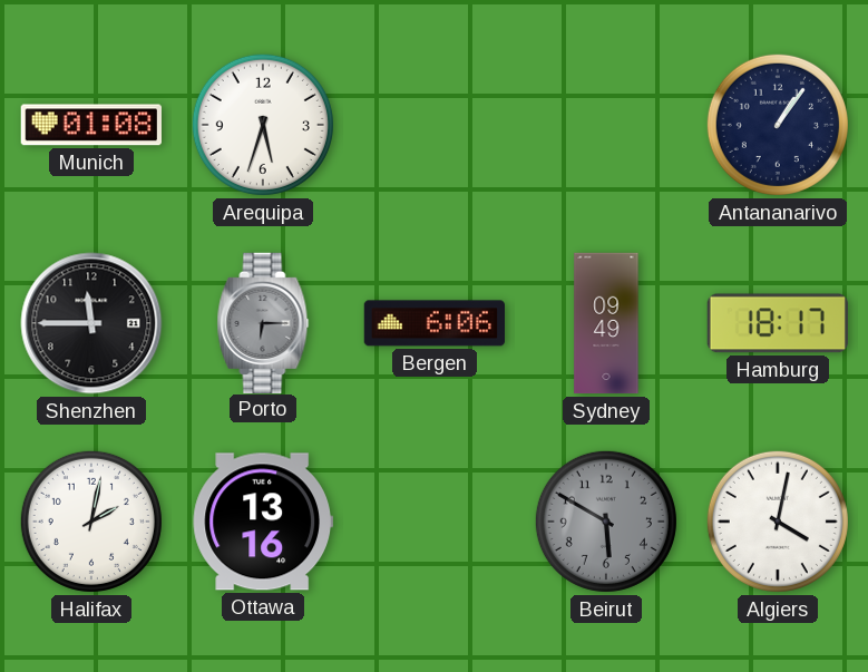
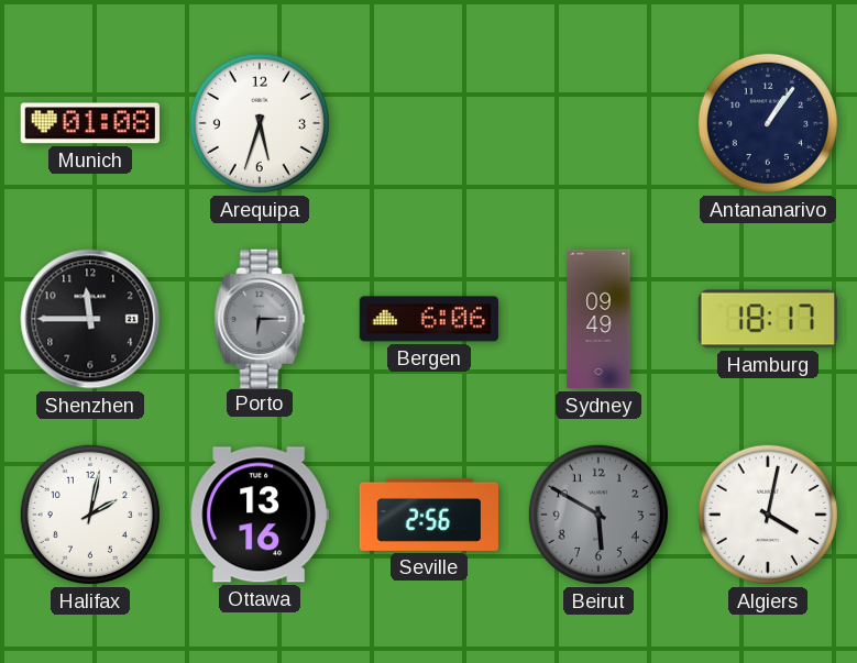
Seville: none -> 2:56 (428, 515)
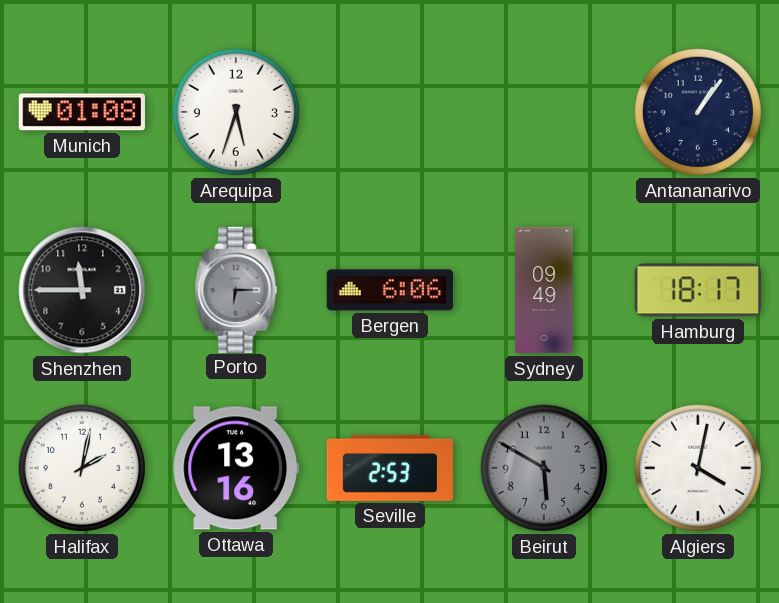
Seville: 2:56 -> 2:53 (389, 468)
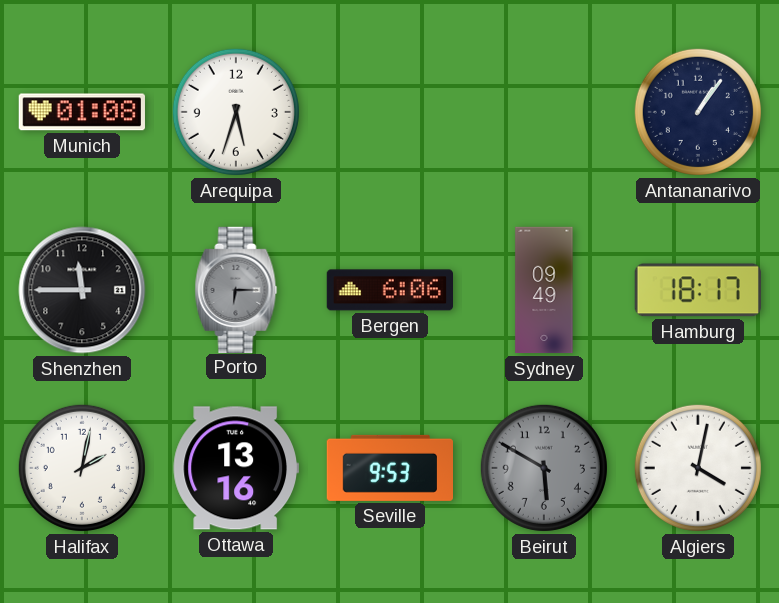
Seville: 2:53 -> 9:53 (389, 468)
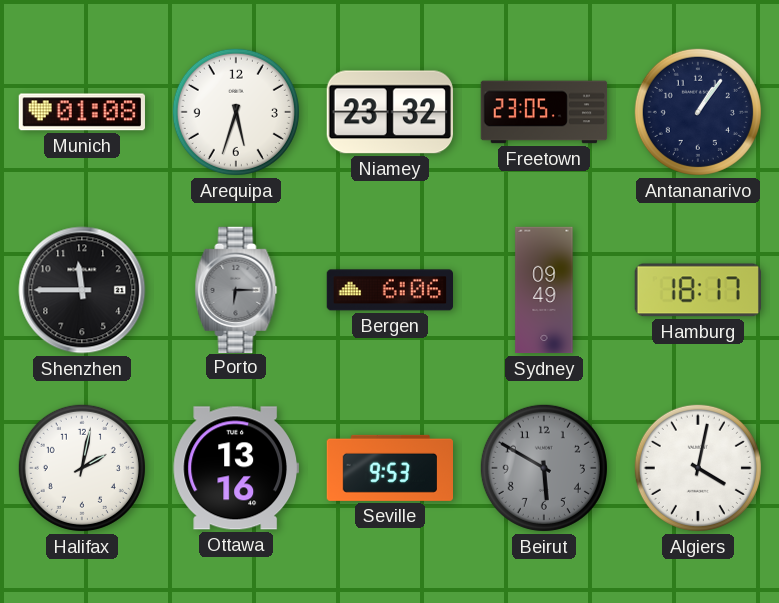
Niamey: none -> 23:32 (390, 112)
Freetown: none -> 23:05 (544, 112)
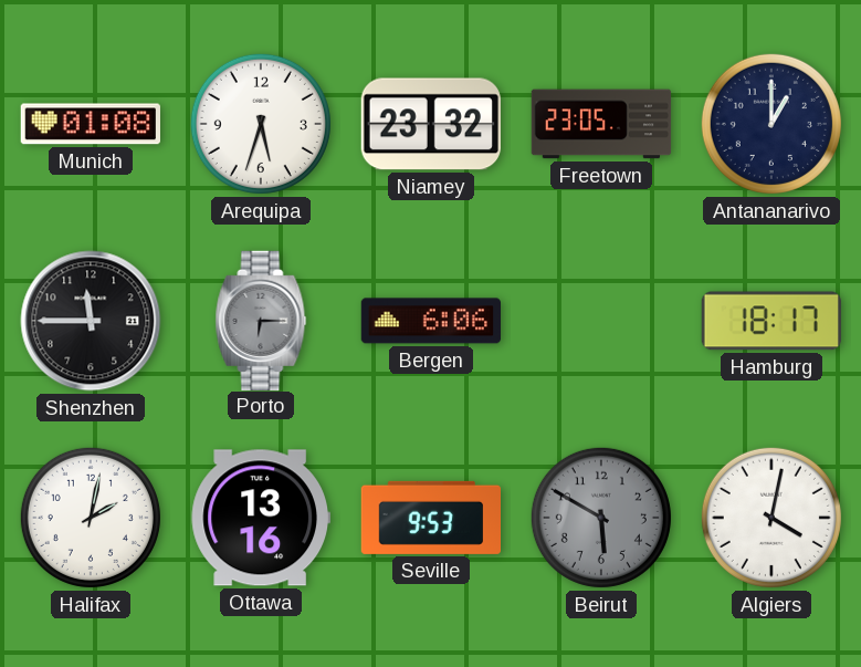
Antananarivo: 1:06 -> 1:00 (771, 124)
Sydney: 09:49 -> none (544, 290)
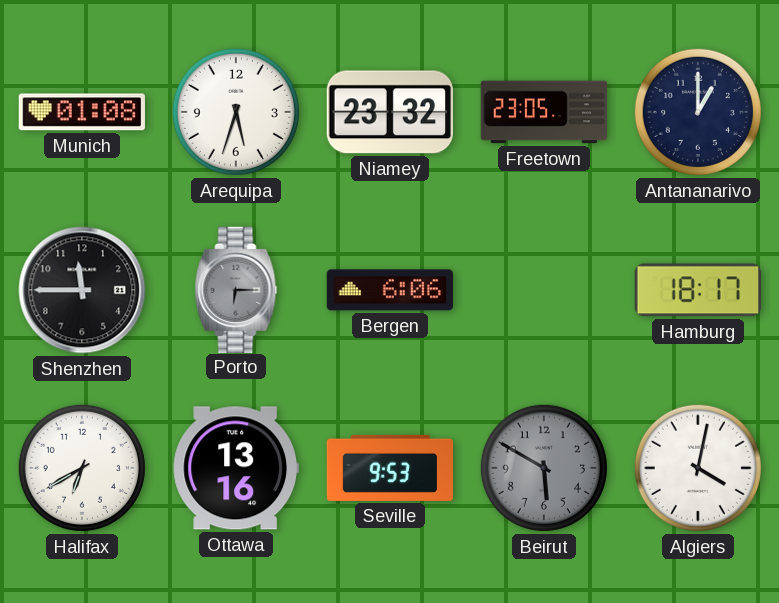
Halifax: 2:02 -> 6:40 (82, 468)
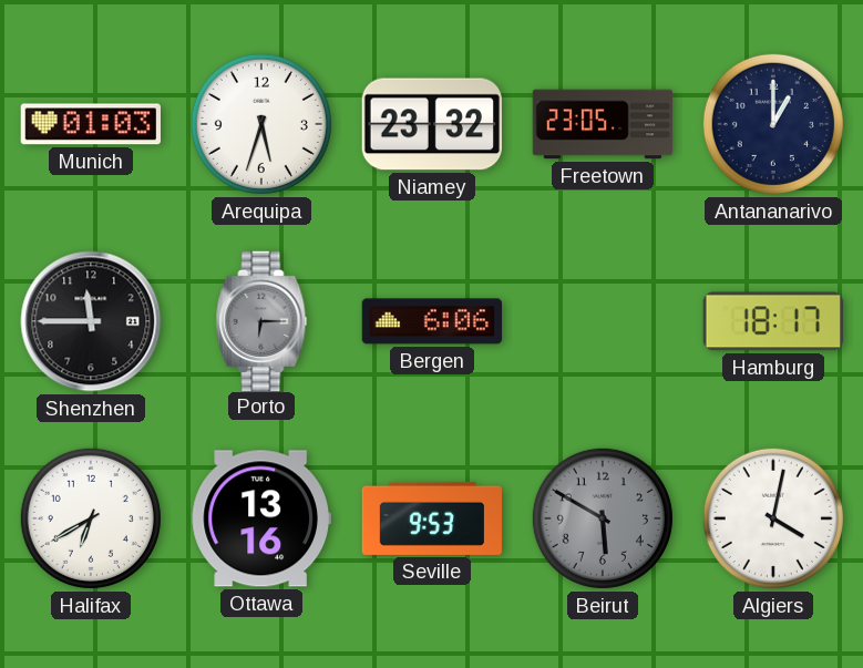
Munich: 01:08 -> 01:03 (91, 124)
